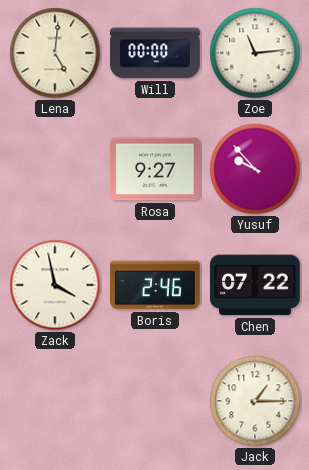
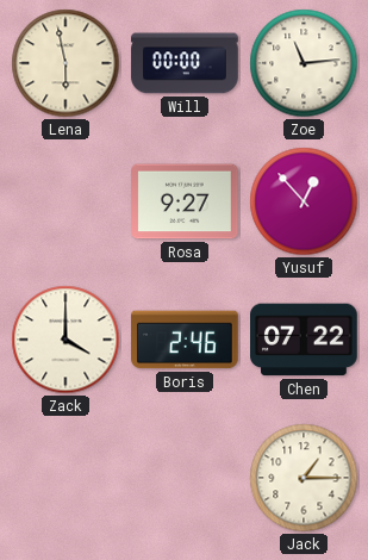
Lena: 5:01 -> 5:58 (66, 63)
Yusuf: 9:53 -> 12:53 (304, 201)
Zack: 3:58 -> 4:00 (66, 340)
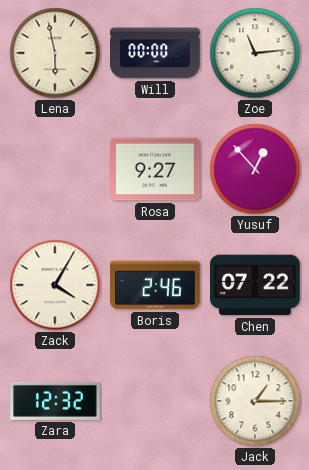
Zack: 4:00 -> 4:05 (55, 285)
Zara: none -> 12:32 (55, 401)
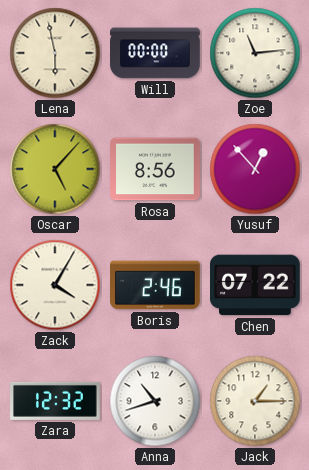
Oscar: none -> 5:07 (55, 169)
Rosa: 9:27 -> 8:56 (155, 169)
Anna: none -> 10:42 (155, 401)
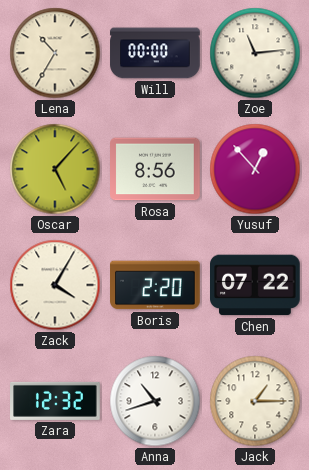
Lena: 5:58 -> 10:35 (55, 53)
Boris: 2:46 -> 2:20 (155, 285)
